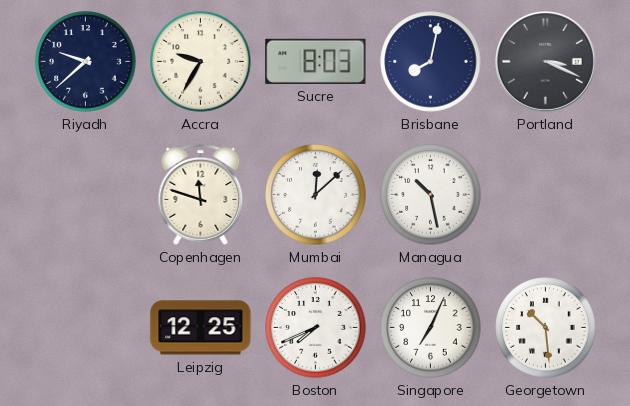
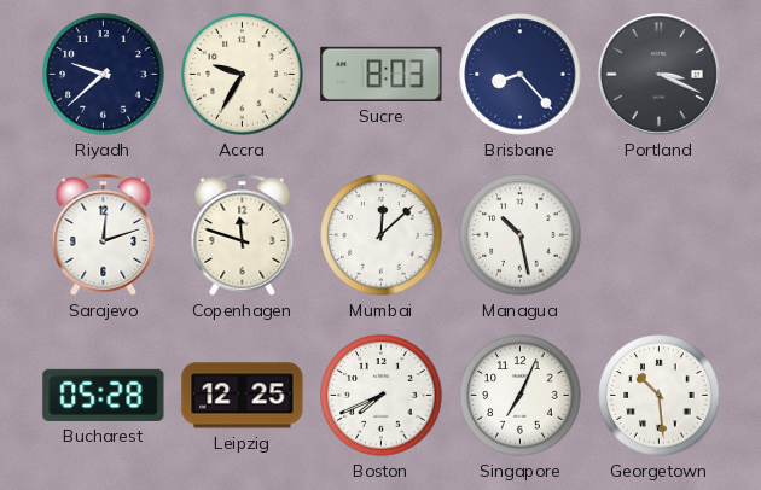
Brisbane: 8:02 -> 8:23 (521, 75)
Sarajevo: none -> 12:12 (104, 235)
Bucharest: none -> 05:28 (104, 395)
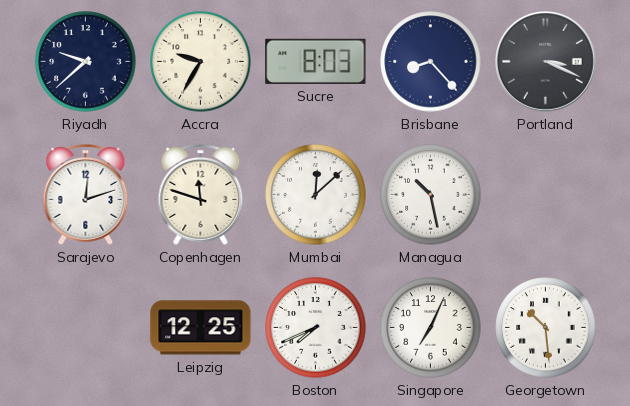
Bucharest: 05:28 -> none (104, 395)
